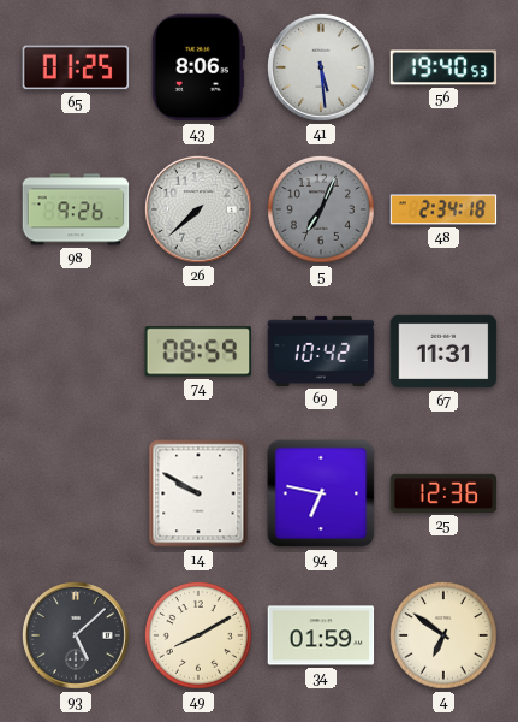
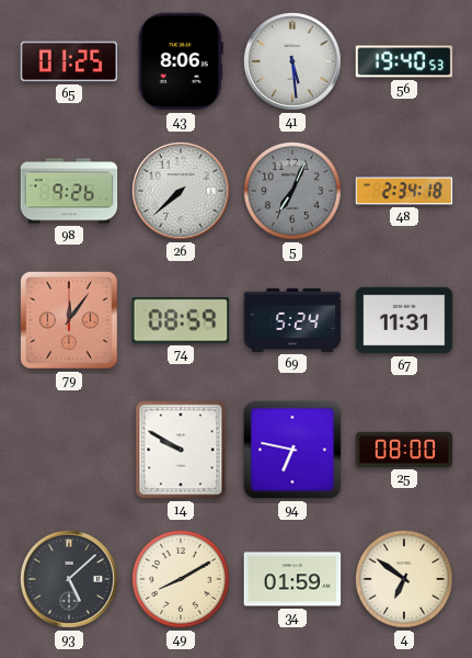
79: none -> 12:06 (70, 321)
69: 10:42 -> 5:24 (292, 320)
25: 12:36 -> 08:00 (404, 450)
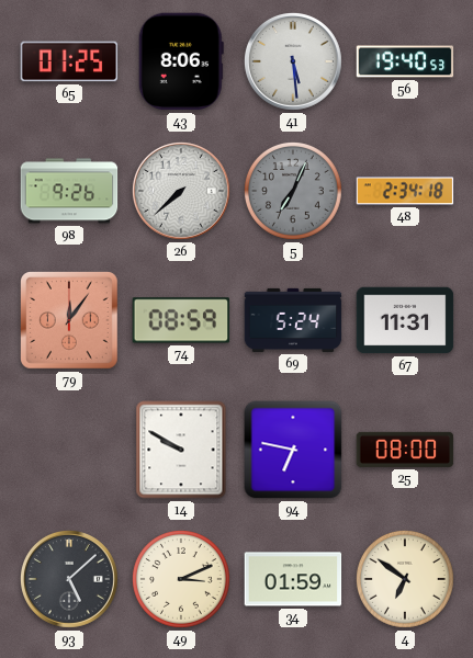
49: 8:10 -> 3:11 (181, 579)
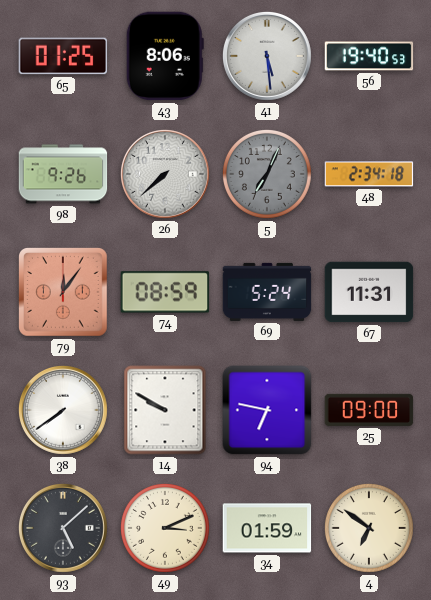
38: none -> 7:39 (63, 410)
25: 08:00 -> 09:00 (369, 410)
